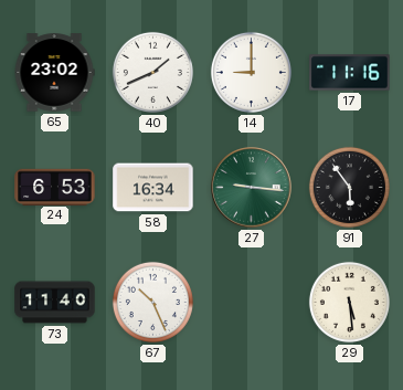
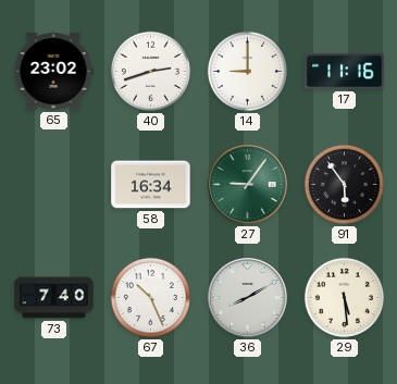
40: 1:41 -> 2:42 (150, 71)
24: 6:53 -> none (55, 187)
27: 9:16 -> 9:06 (248, 185)
73: 11:40 -> 7:40 (54, 298)
36: none -> 8:10 (248, 298)
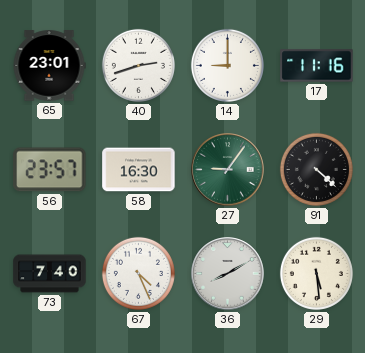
65: 23:02 -> 23:01 (49, 66)
56: none -> 23:57 (50, 170)
58: 16:34 -> 16:30 (139, 170)
91: 5:54 -> 4:22 (316, 169)
67: 10:26 -> 4:26 (138, 273)
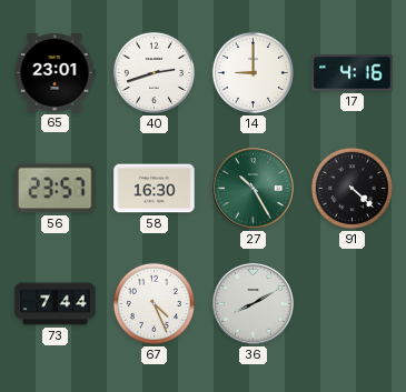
17: 11:16 -> 4:16 (353, 73)
27: 9:06 -> 10:25 (254, 189)
73: 7:40 -> 7:44 (56, 304)
29: 5:29 -> none (316, 273)
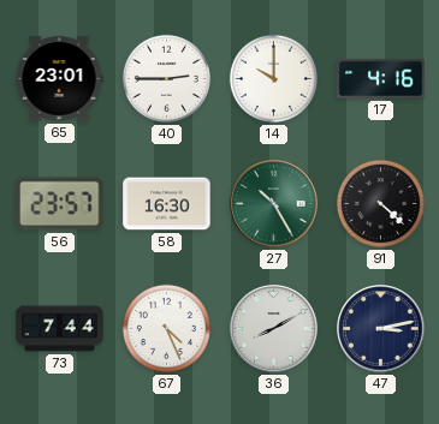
40: 2:42 -> 2:45 (166, 78)
14: 9:00 -> 10:00 (273, 78)
47: none -> 3:13 (381, 329)
